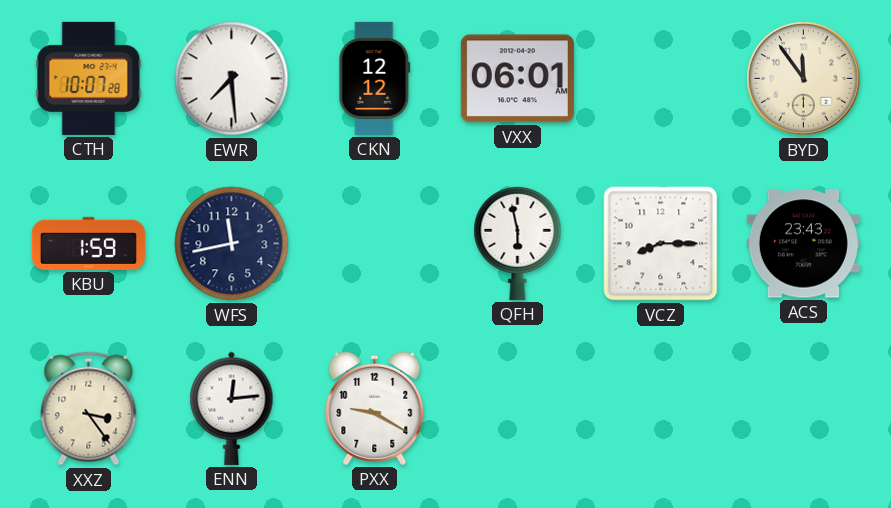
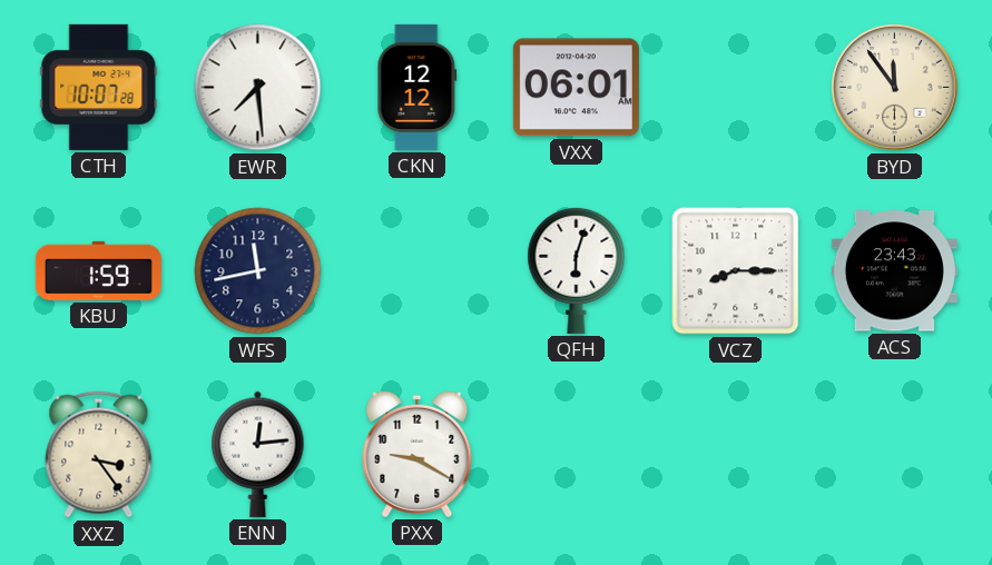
QFH: 5:58 -> 6:03 (577, 270)
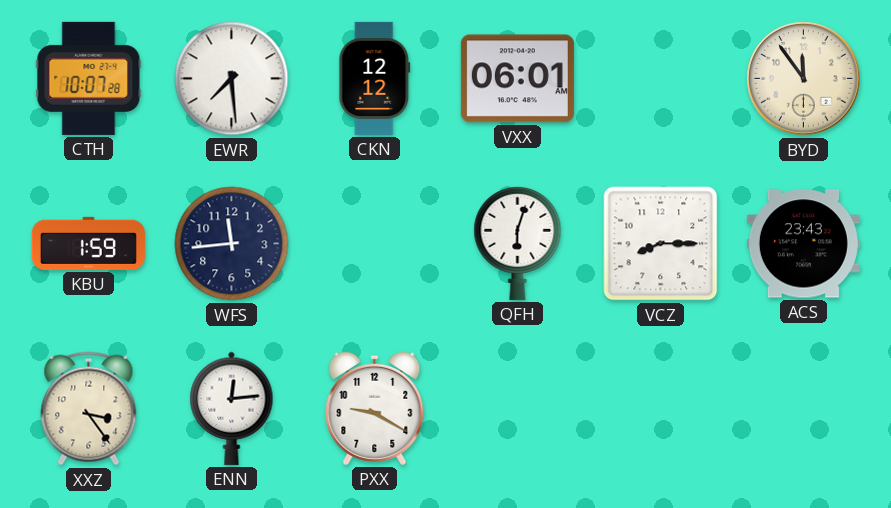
WFS: 11:43 -> 11:44 (232, 244)
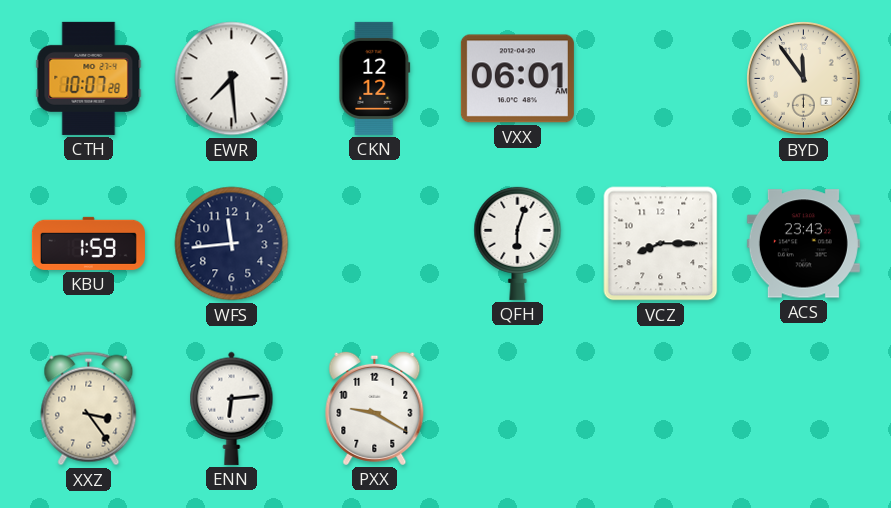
ENN: 12:14 -> 6:14 (232, 408)
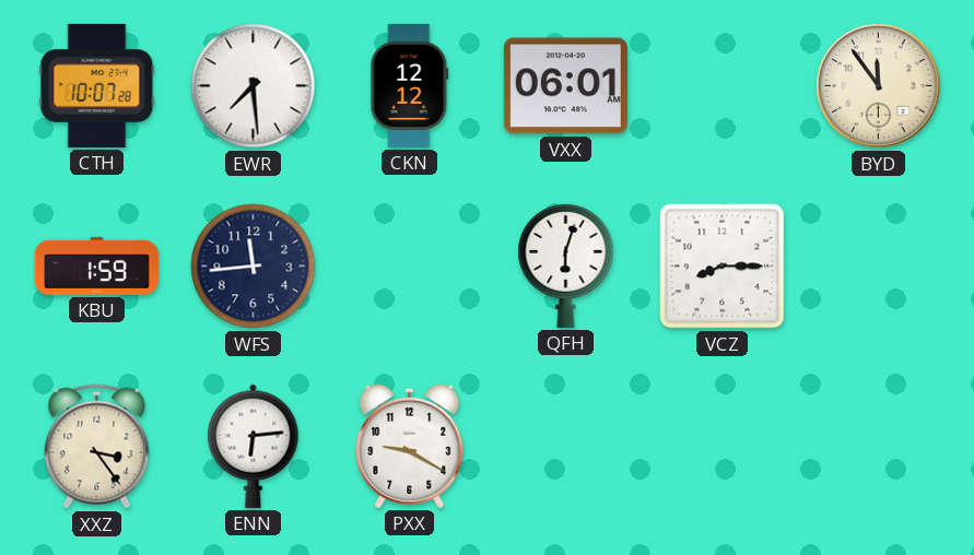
ACS: 23:43 -> none (803, 244)
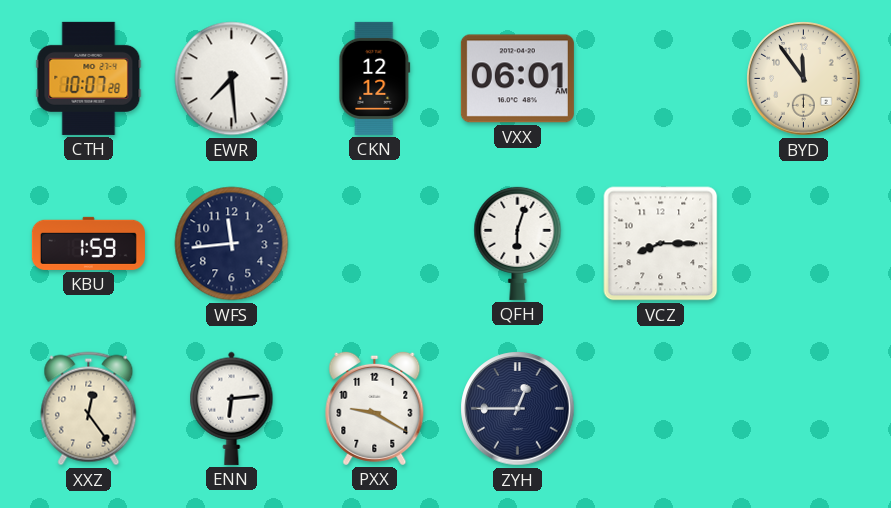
XXZ: 3:24 -> 12:24 (89, 409)
ZYH: none -> 12:45 (518, 409)
